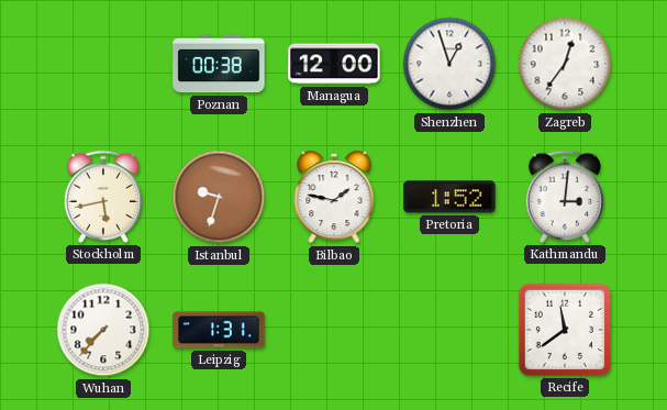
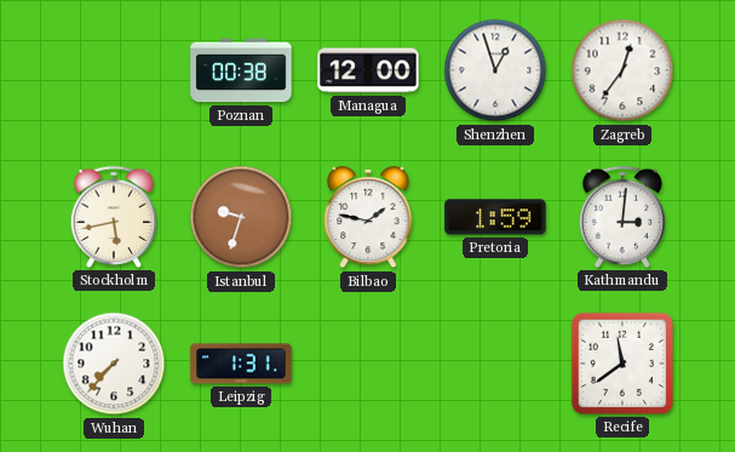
Pretoria: 1:52 -> 1:59 (495, 217)
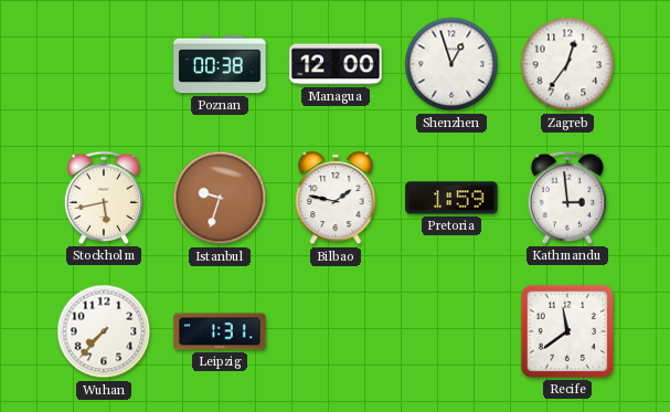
Kathmandu: 3:01 -> 2:59 (567, 198)
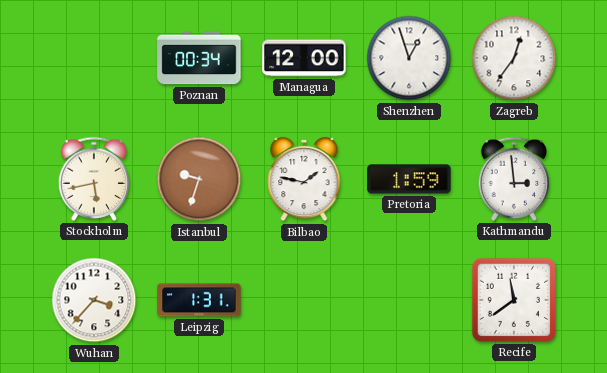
Poznan: 00:38 -> 00:34 (199, 58)
Wuhan: 7:37 -> 3:37 (94, 300)
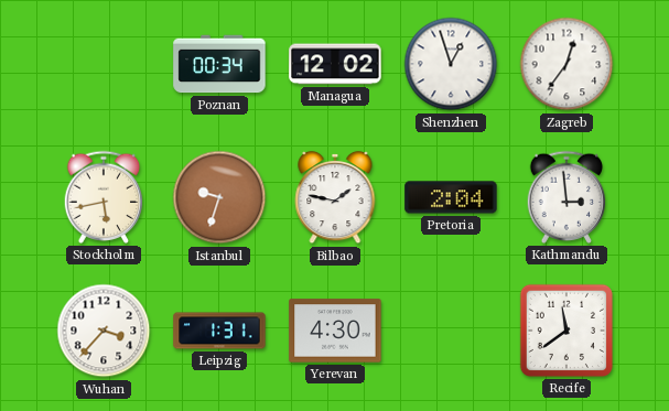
Managua: 12:00 -> 12:02 (335, 64)
Pretoria: 1:59 -> 2:04 (451, 197)
Yerevan: none -> 4:30 (335, 331)
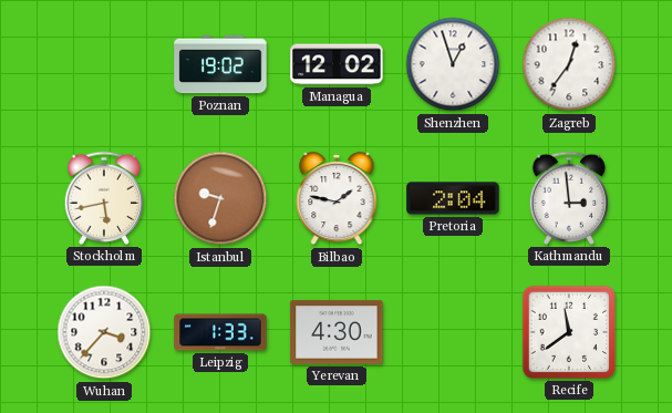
Poznan: 00:34 -> 19:02 (220, 64)
Leipzig: 1:31 -> 1:33 (220, 332)
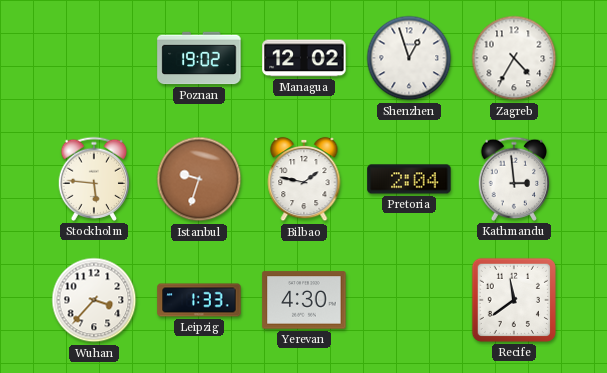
Zagreb: 12:36 -> 4:35 (514, 58)
Stockholm: 5:43 -> 5:46 (94, 179)
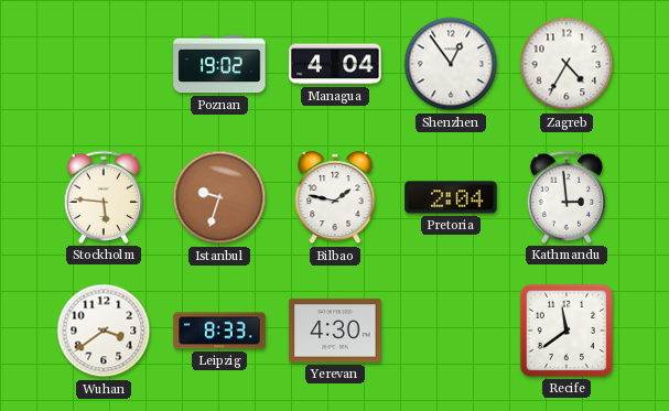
Managua: 12:02 -> 4:04 (335, 64)
Shenzhen: 12:57 -> 12:54 (451, 64)
Wuhan: 3:37 -> 3:39 (104, 331)
Leipzig: 1:33 -> 8:33 (219, 331)
